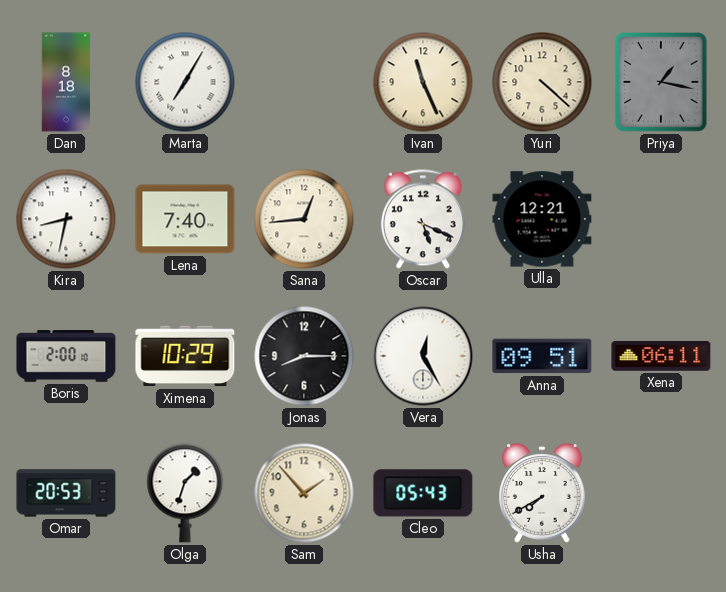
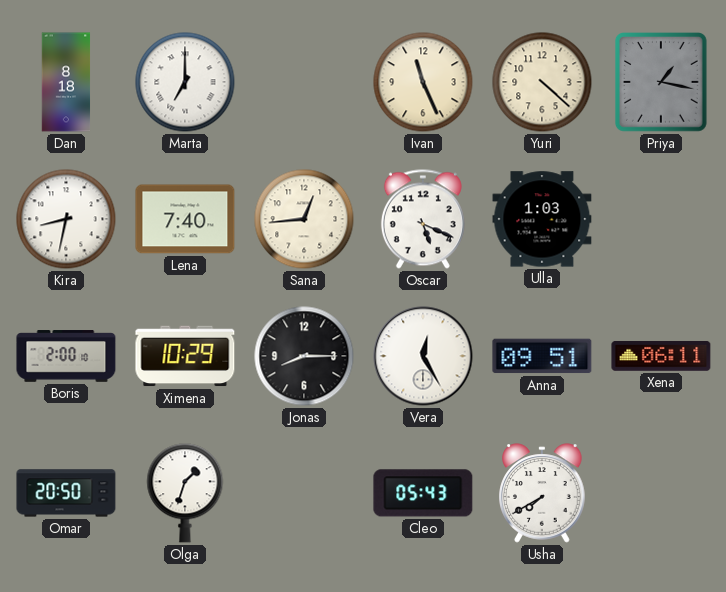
Marta: 7:05 -> 7:00 (185, 82)
Ulla: 12:21 -> 1:03 (542, 219)
Omar: 20:53 -> 20:50 (66, 493)
Sam: 1:53 -> none (304, 493)
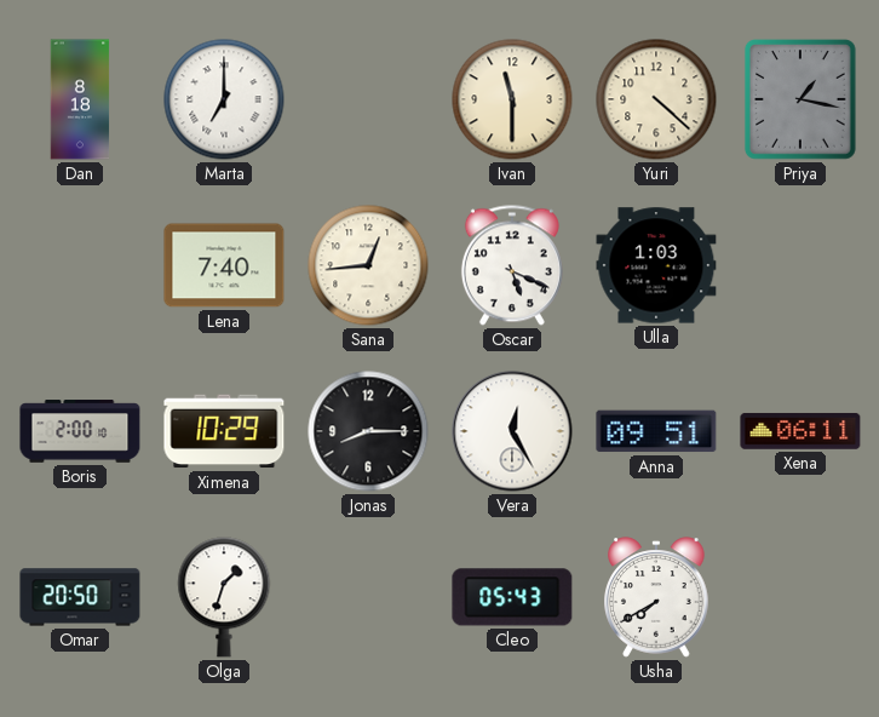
Ivan: 11:26 -> 11:30 (512, 99)
Kira: 8:32 -> none (66, 219)
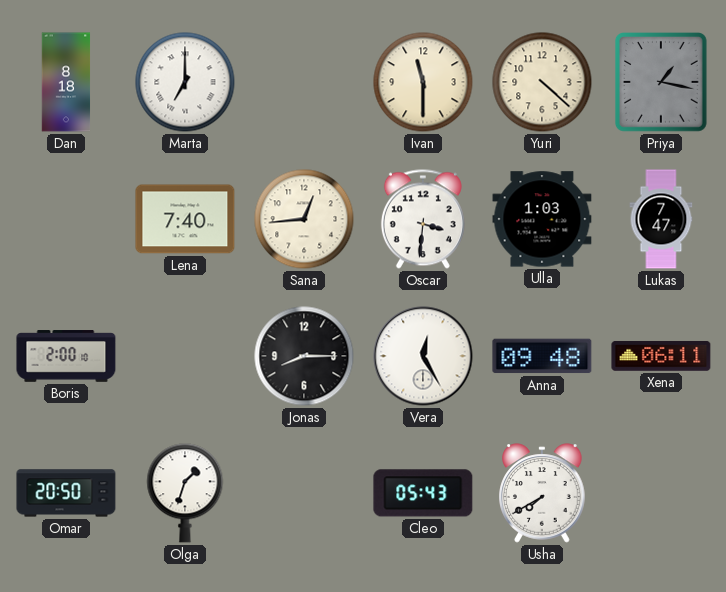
Oscar: 5:19 -> 3:31 (423, 219)
Lukas: none -> 7:47 (661, 219)
Ximena: 10:29 -> none (224, 431)
Anna: 09:51 -> 09:48 (542, 356)
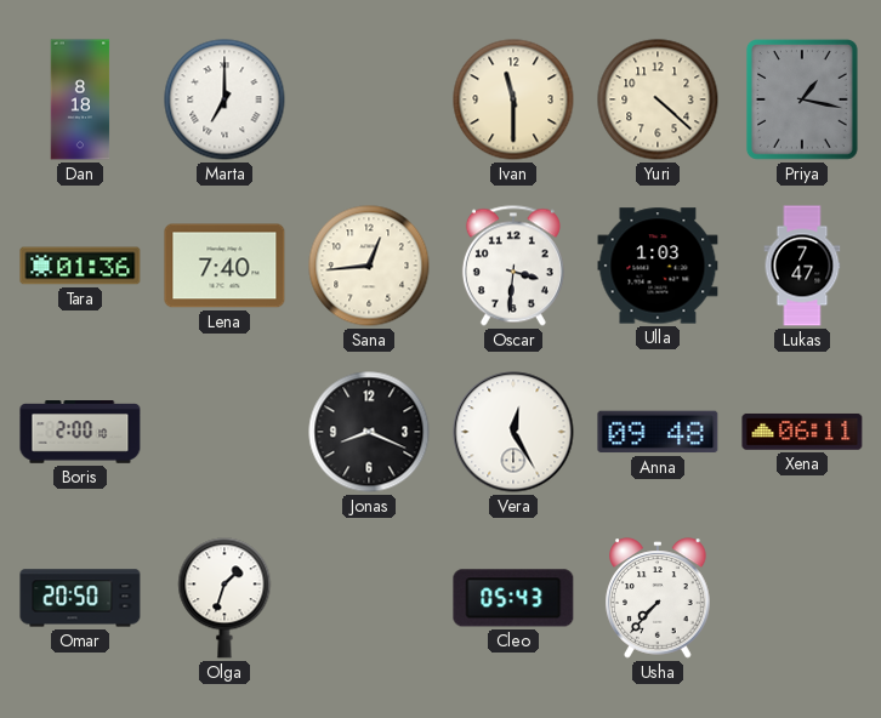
Tara: none -> 01:36 (80, 266)
Jonas: 8:15 -> 8:19 (369, 432)
Usha: 7:40 -> 7:37 (658, 598)
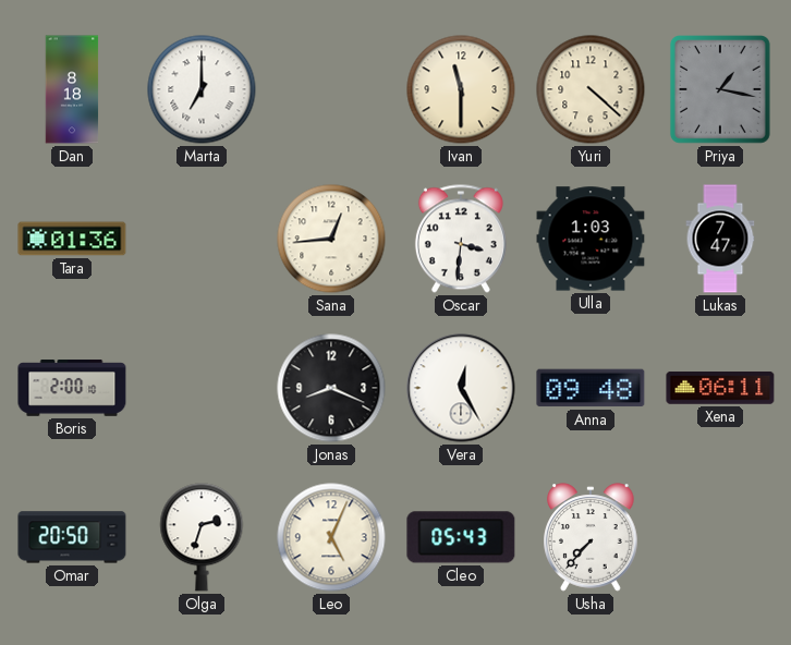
Lena: 7:40 -> none (224, 266)
Olga: 1:33 -> 2:33 (202, 537)
Leo: none -> 5:04 (331, 537)
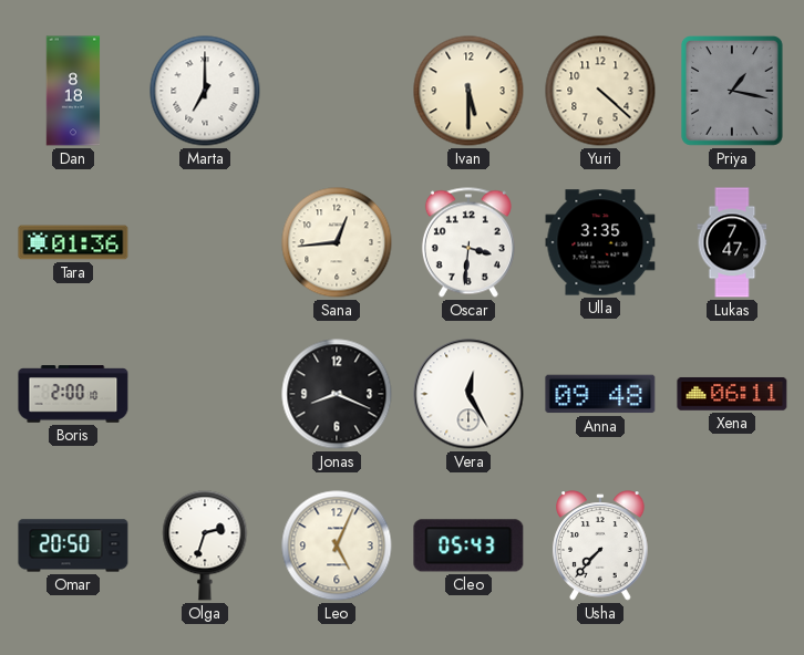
Ivan: 11:30 -> 5:30 (468, 91)
Ulla: 1:03 -> 3:35 (600, 242)
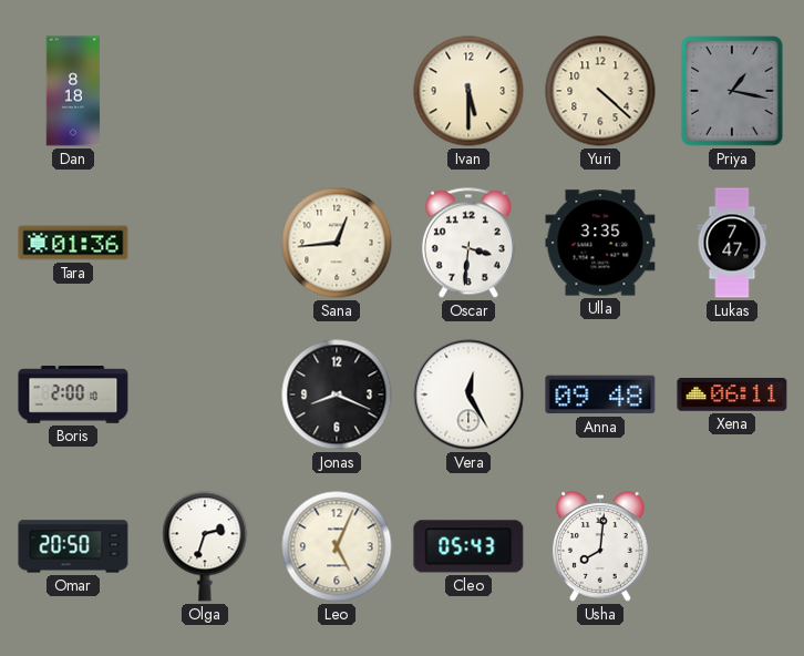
Marta: 7:00 -> none (205, 91)
Usha: 7:37 -> 8:01 (600, 546)
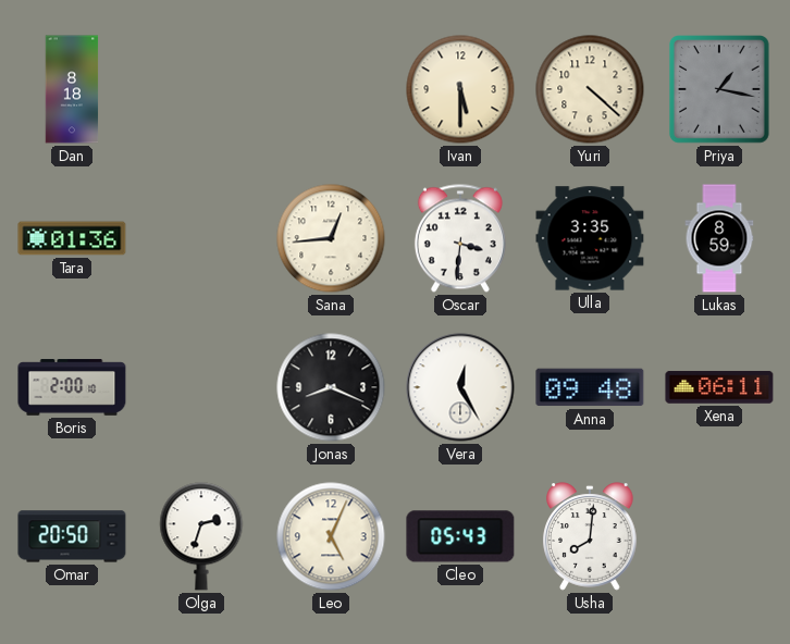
Lukas: 7:47 -> 8:59 (719, 238)
